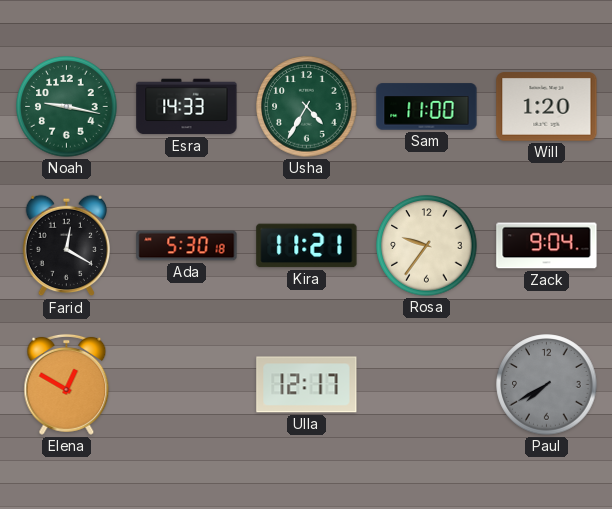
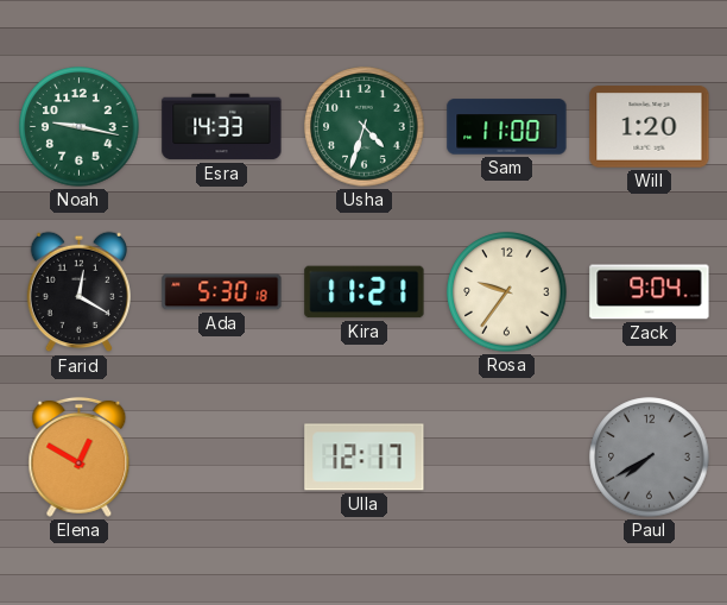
Usha: 4:35 -> 4:33 (365, 127)
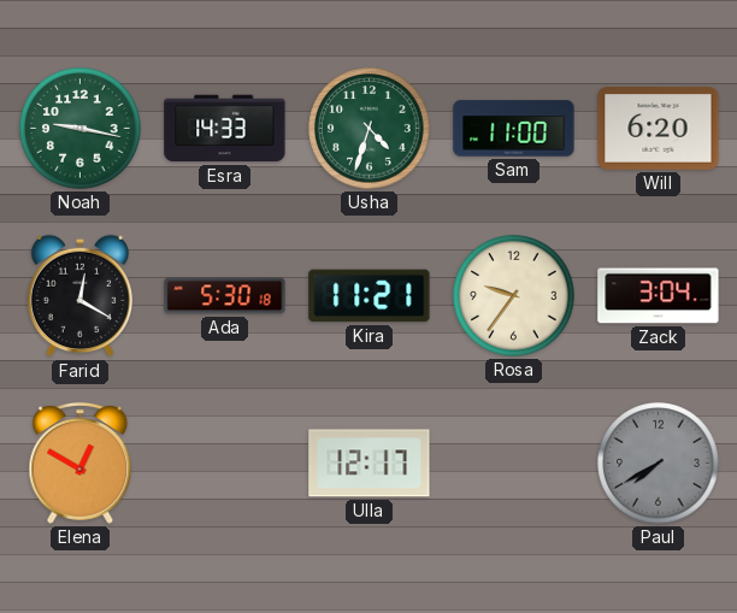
Will: 1:20 -> 6:20 (659, 129)
Zack: 9:04 -> 3:04 (659, 296)
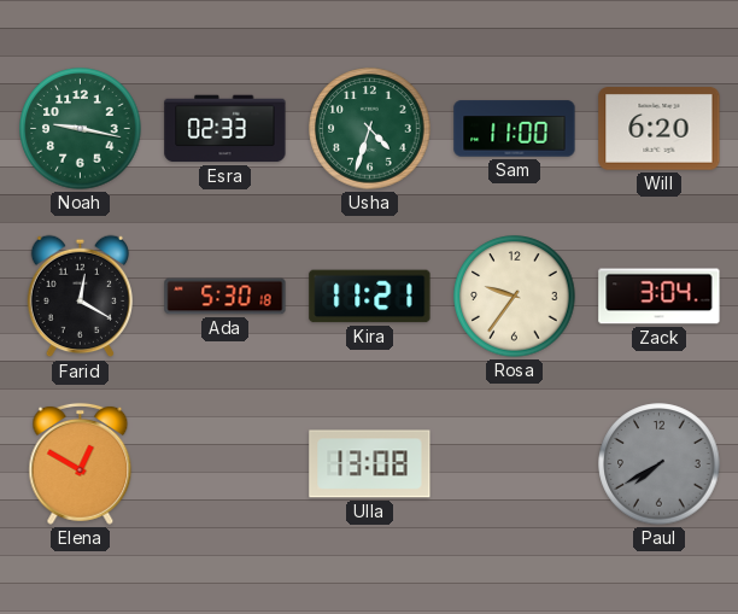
Esra: 14:33 -> 02:33 (225, 129)
Ulla: 12:17 -> 13:08 (370, 464)
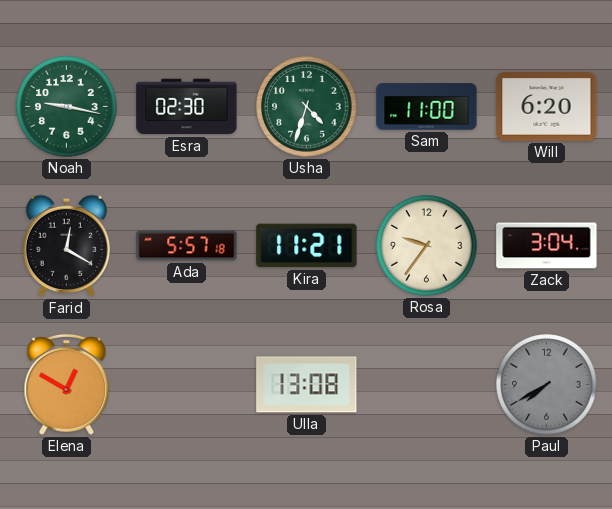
Esra: 02:33 -> 02:30 (187, 107)
Ada: 5:30 -> 5:57 (187, 246)
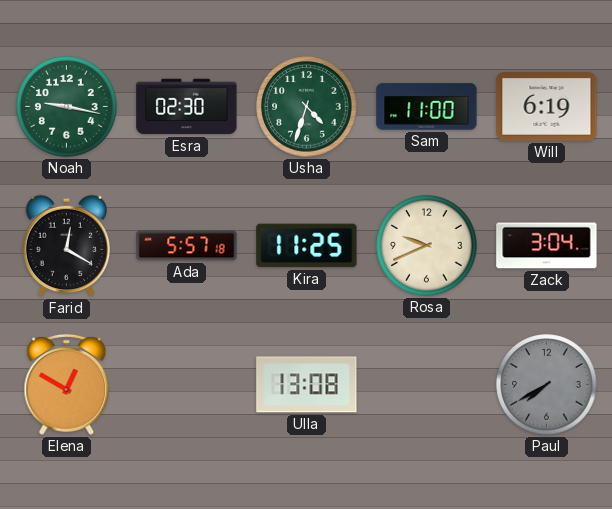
Will: 6:20 -> 6:19 (547, 107)
Kira: 11:21 -> 11:25 (307, 246)
Rosa: 9:36 -> 9:41 (427, 246)
